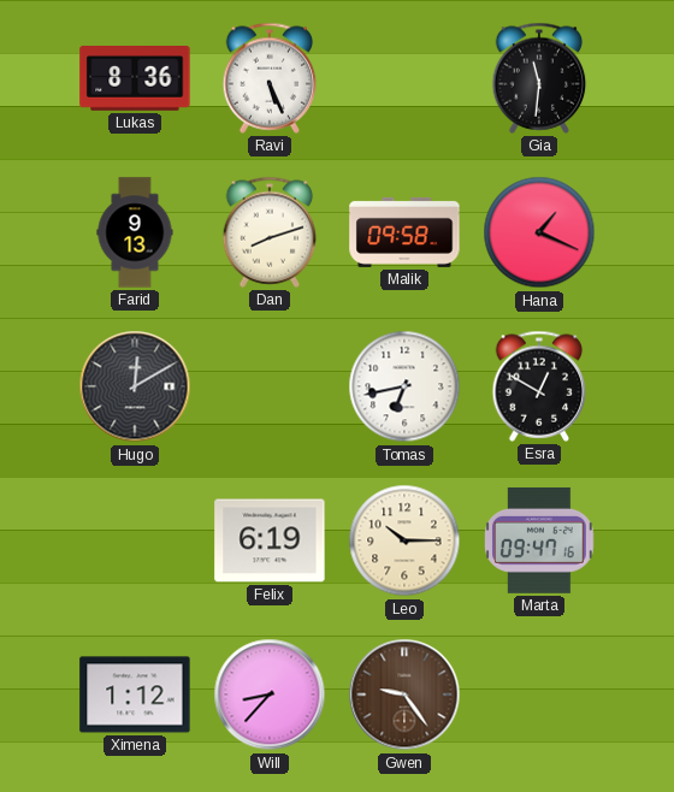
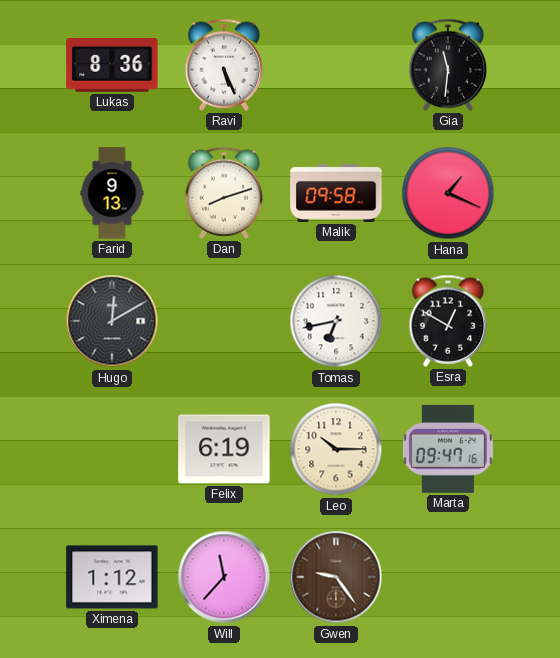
Will: 8:37 -> 11:37 (224, 577)
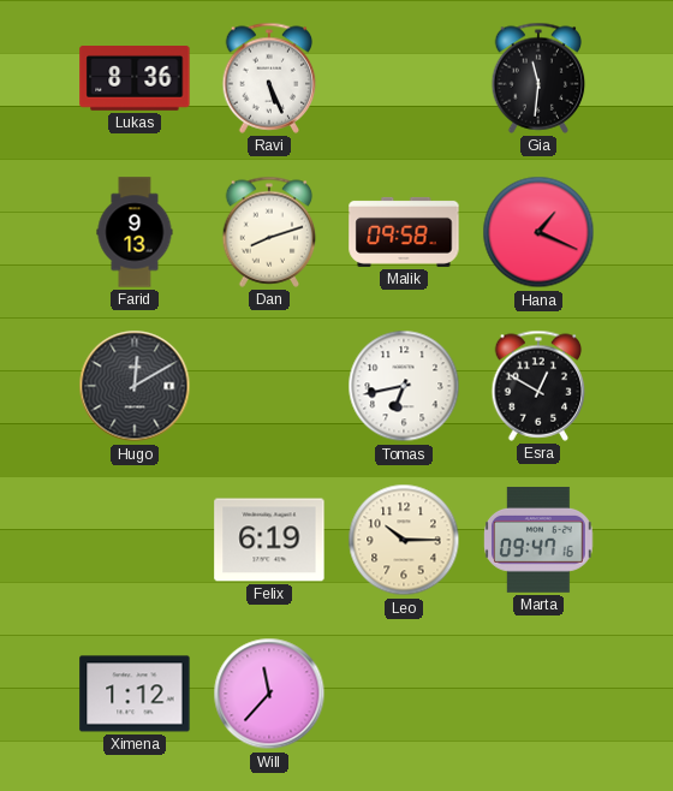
Gwen: 9:24 -> none (336, 577)
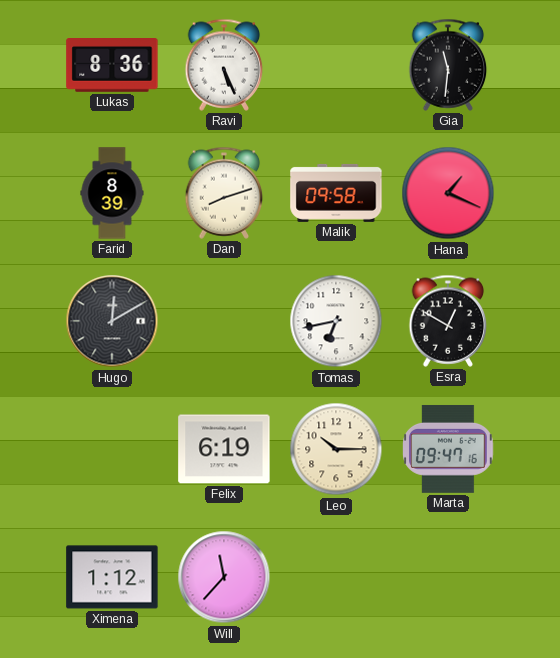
Farid: 9:13 -> 8:39 (112, 193)
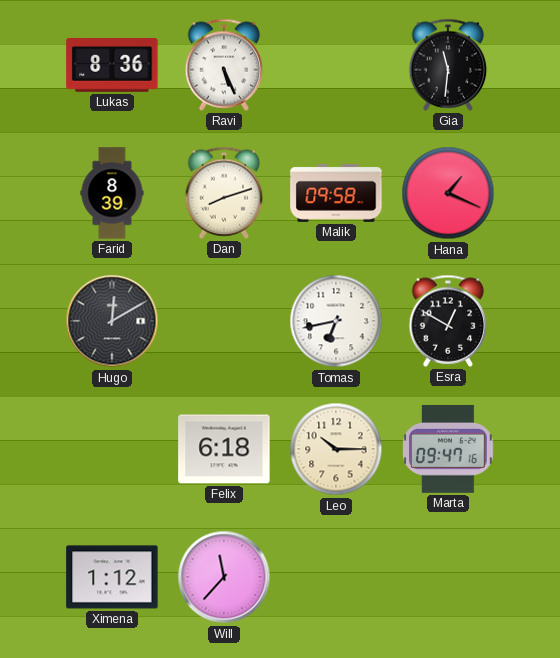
Felix: 6:19 -> 6:18 (224, 449)
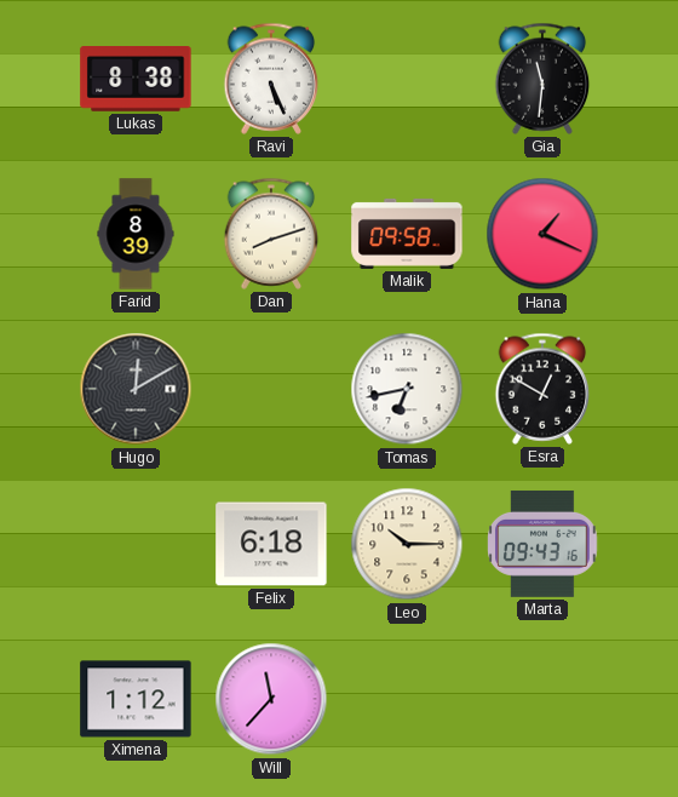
Lukas: 8:36 -> 8:38 (136, 80)
Marta: 09:47 -> 09:43 (542, 544)
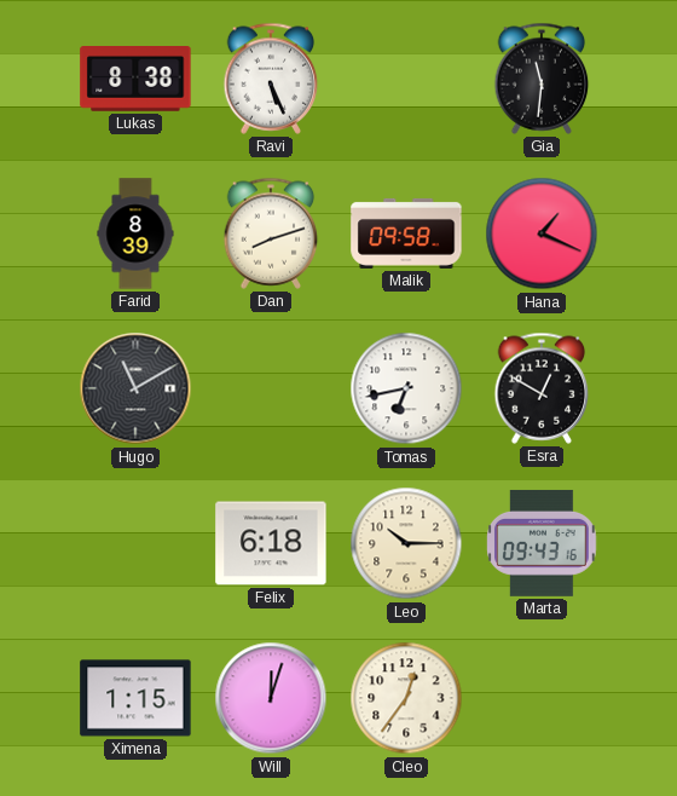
Hugo: 12:10 -> 11:10 (135, 388)
Ximena: 1:12 -> 1:15 (135, 698)
Will: 11:37 -> 12:03 (271, 698)
Cleo: none -> 12:36 (406, 698)
